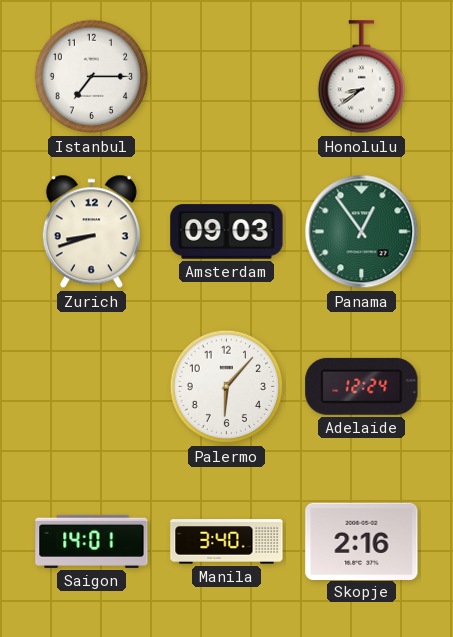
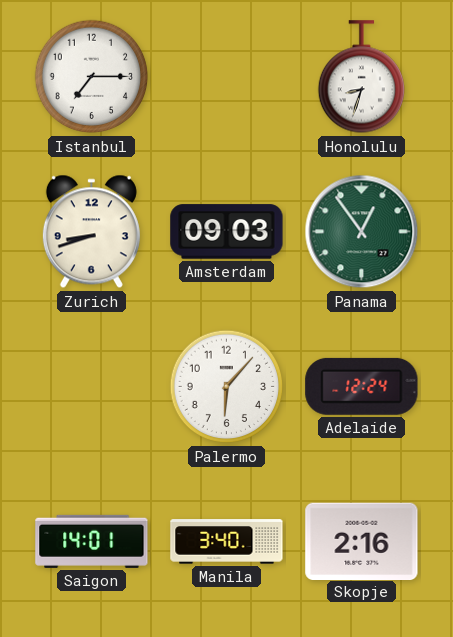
Honolulu: 8:39 -> 8:33 (361, 77)
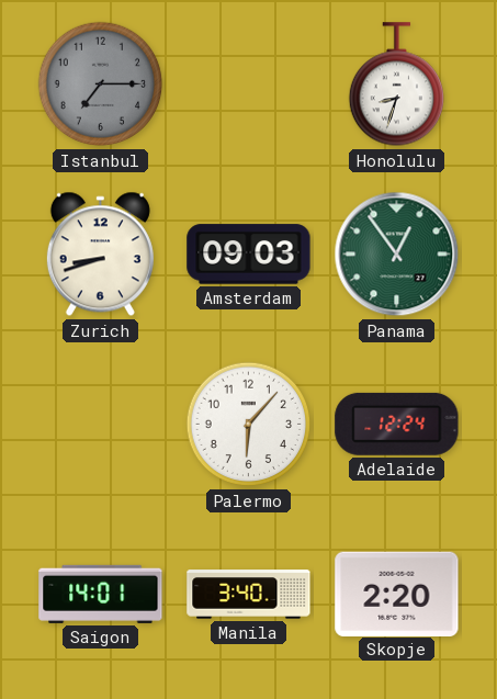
Istanbul dial: white -> grey (101, 84)
Skopje: 2:16 -> 2:20 (397, 594)
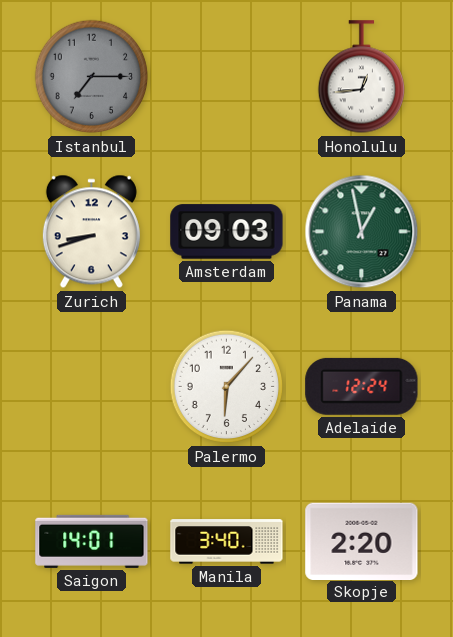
Honolulu: 8:33 -> 12:44 (361, 77)
Panama: 12:54 -> 12:58 (362, 232)
